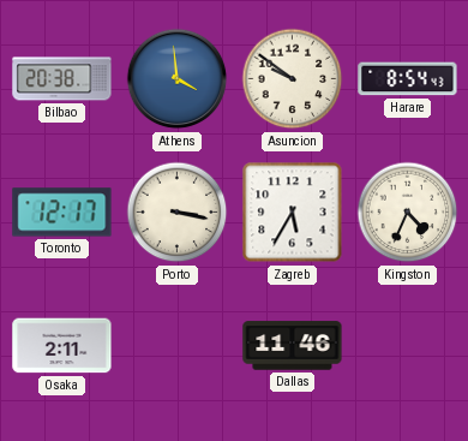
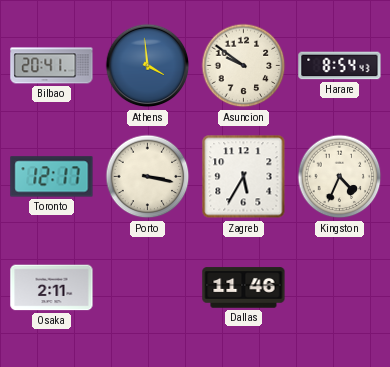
Bilbao: 20:38 -> 20:41 (52, 66)
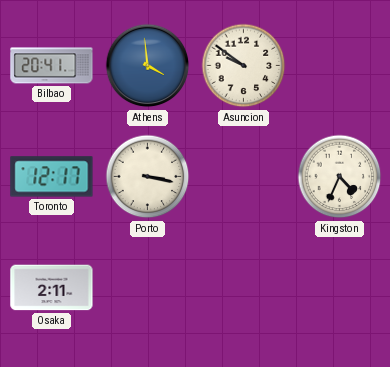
Harare: 8:54 -> none (340, 66)
Zagreb: 5:35 -> none (244, 177)
Dallas: 11:46 -> none (244, 288)
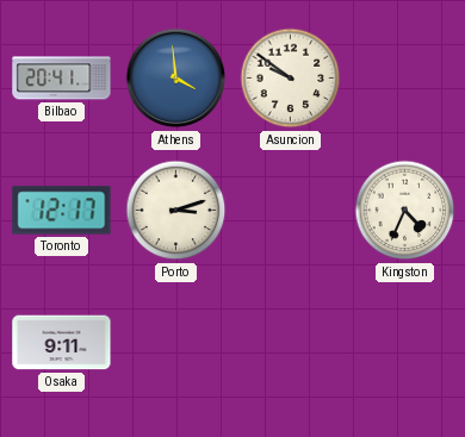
Porto: 3:17 -> 3:12 (176, 211)
Osaka: 2:11 -> 9:11 (62, 343)
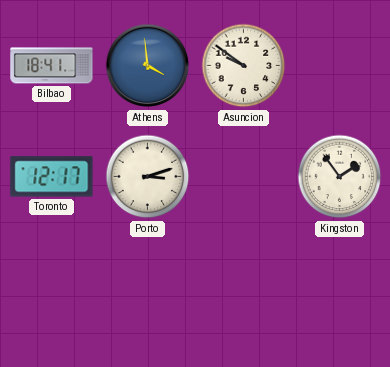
Bilbao: 20:41 -> 18:41 (52, 66)
Kingston: 4:34 -> 1:54 (340, 177)
Osaka: 9:11 -> none (62, 343)
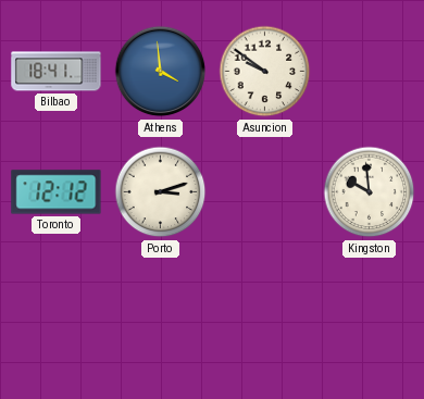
Toronto: 12:17 -> 12:12 (57, 192)
Kingston: 1:54 -> 9:59 (370, 192)
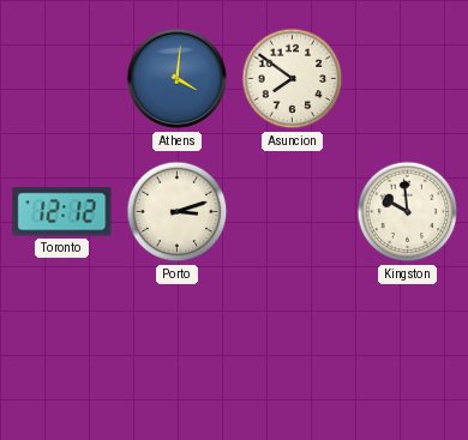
Bilbao: 18:41 -> none (57, 72)
Athens: 3:59 -> 4:01 (178, 79)
Asuncion: 9:51 -> 7:51 (293, 79)
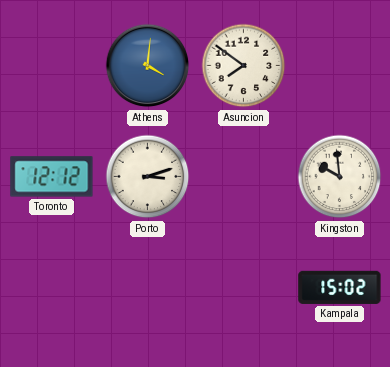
Kampala: none -> 15:02 (340, 287)
